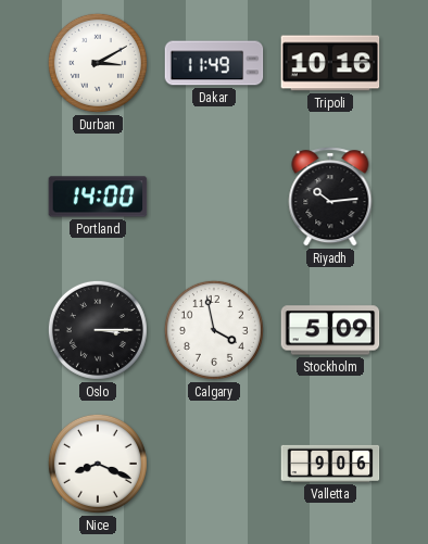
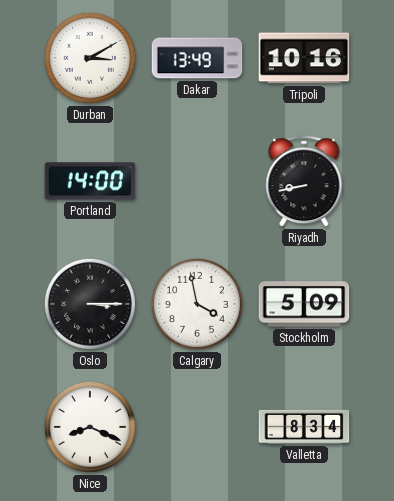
Dakar: 11:49 -> 13:49 (197, 58)
Riyadh: 10:14 -> 8:43 (304, 181)
Valletta: 9:06 -> 8:34 (304, 427)
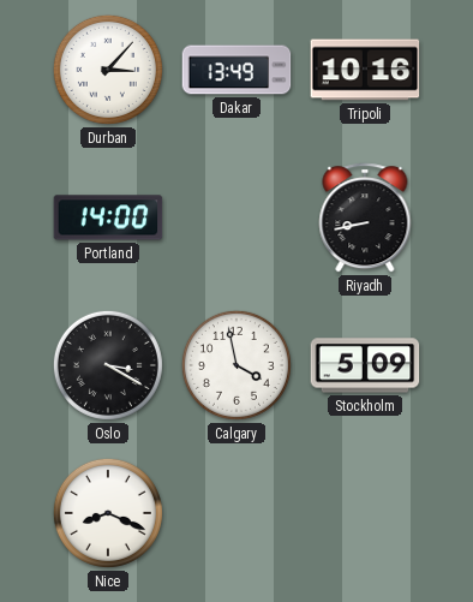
Durban: 3:10 -> 3:07 (108, 70)
Oslo: 3:15 -> 3:20 (108, 365)
Valletta: 8:34 -> none (304, 427)
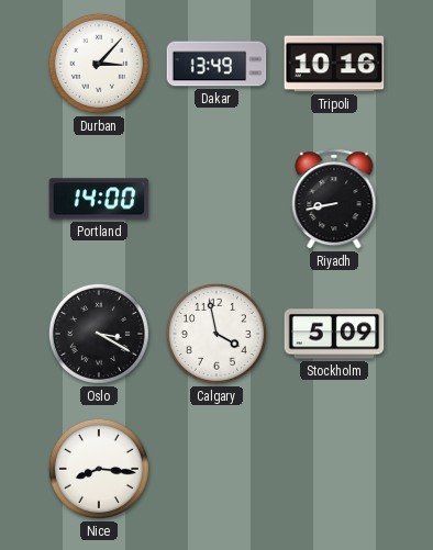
Nice: 8:19 -> 8:16 (99, 469)
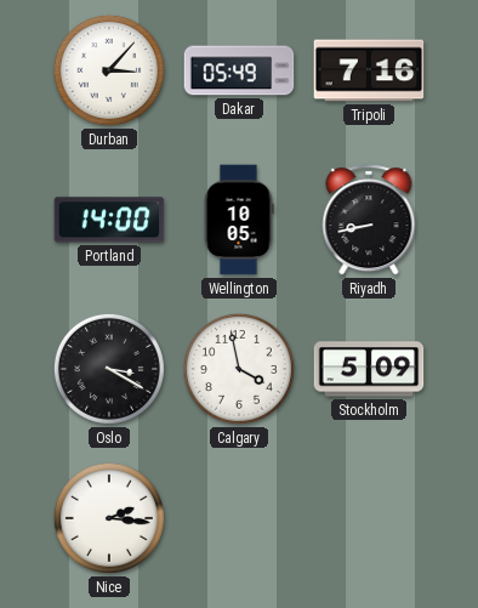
Dakar: 13:49 -> 05:49 (239, 70)
Tripoli: 10:16 -> 7:16 (369, 70)
Wellington: none -> 10:05 (239, 220)
Nice: 8:16 -> 2:16 (109, 518)
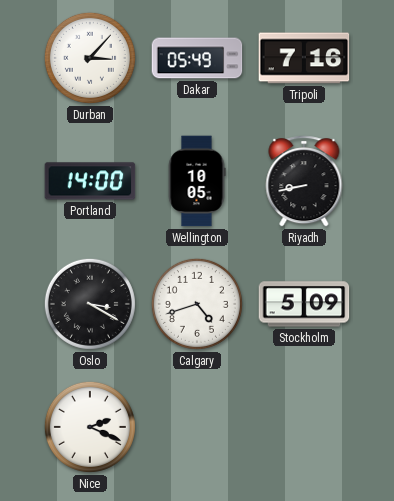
Calgary: 3:58 -> 4:42 (197, 304)
Nice: 2:16 -> 2:19 (90, 427)
